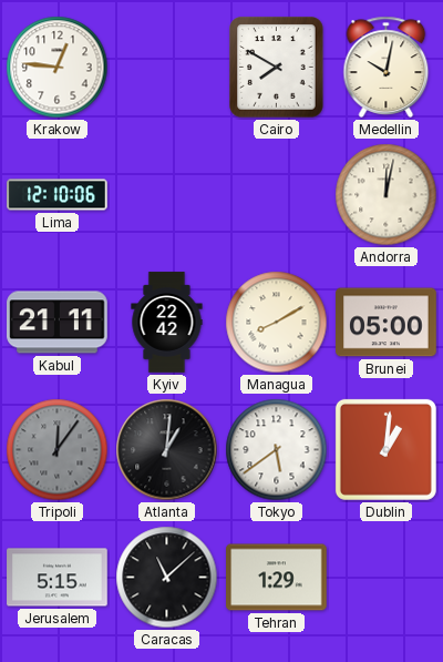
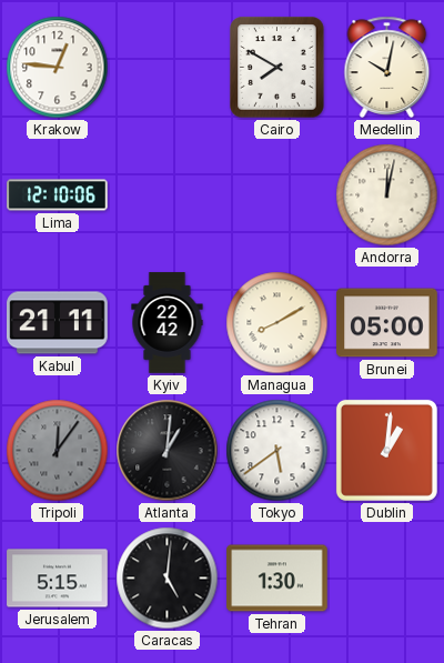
Caracas: 11:08 -> 5:01 (168, 579)
Tehran: 1:29 -> 1:30 (277, 579)
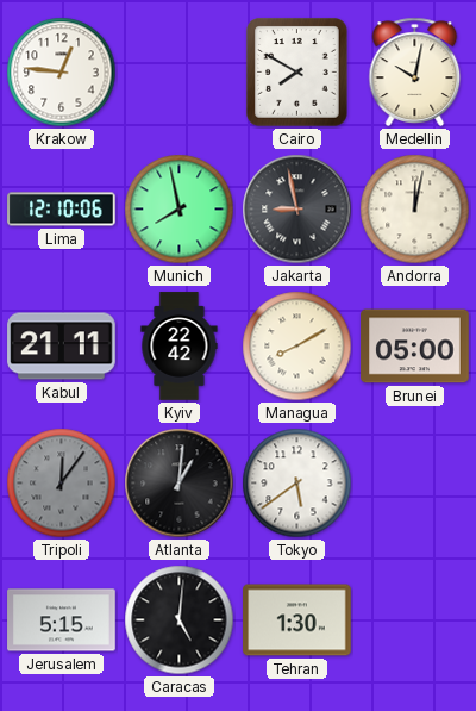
Munich: none -> 7:58 (180, 210)
Jakarta: none -> 8:58 (297, 210)
Dublin: 1:01 -> none (386, 450)
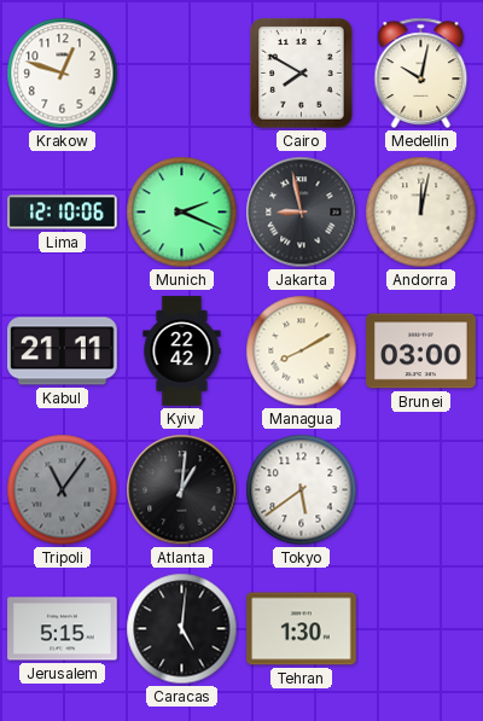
Krakow: 12:46 -> 12:48 (63, 74)
Munich: 7:58 -> 2:19 (182, 213)
Brunei: 05:00 -> 03:00 (421, 351)
Tripoli: 12:06 -> 11:06 (63, 490)
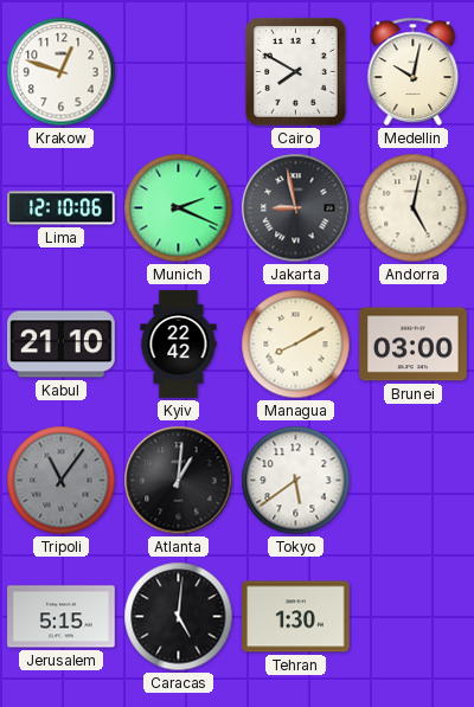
Andorra: 12:02 -> 5:02 (414, 208)
Kabul: 21:11 -> 21:10 (62, 345)
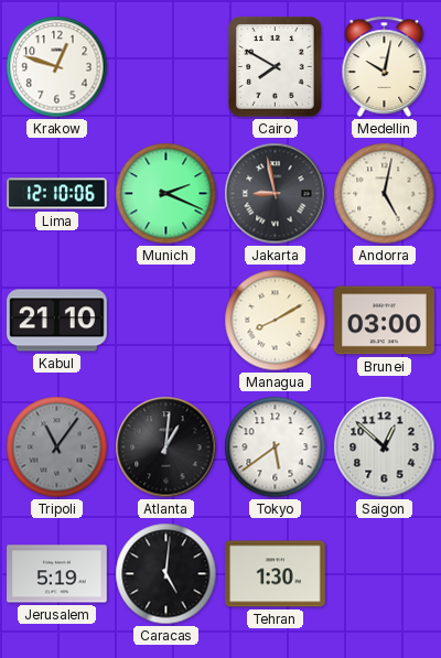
Kyiv: 22:42 -> none (179, 345)
Saigon: none -> 12:52 (385, 447)
Jerusalem: 5:15 -> 5:19 (57, 574)
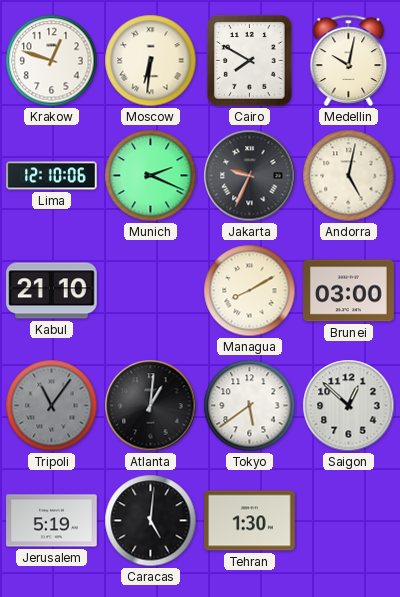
Moscow: none -> 6:31 (151, 61)
Jakarta: 8:58 -> 9:34 (250, 176)
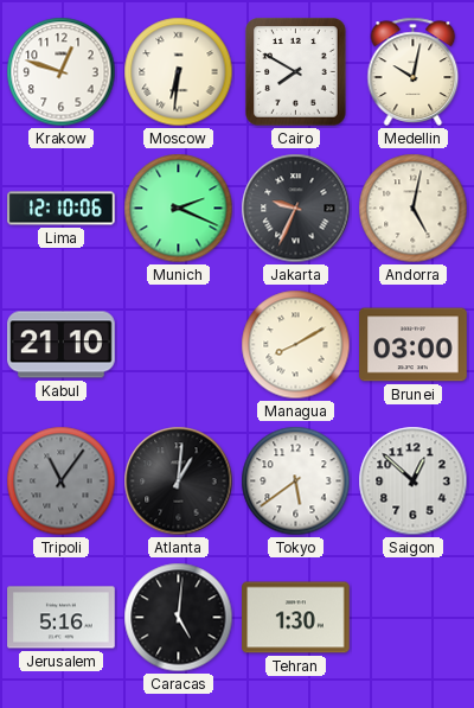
Jerusalem: 5:19 -> 5:16 (62, 618)
